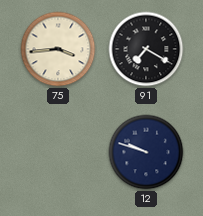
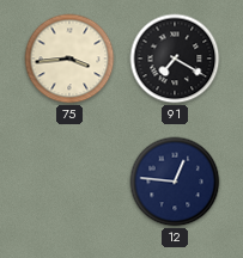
12: 9:48 -> 12:46 (175, 182)
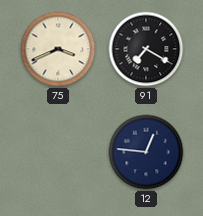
75: 3:44 -> 3:41 (58, 49)
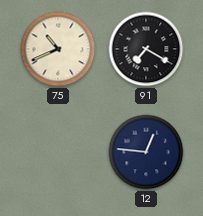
75: 3:41 -> 10:41 (58, 49)
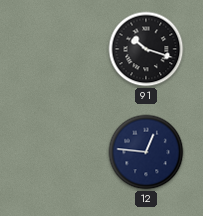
75: 10:41 -> none (58, 49)
91: 7:20 -> 10:18 (146, 49)
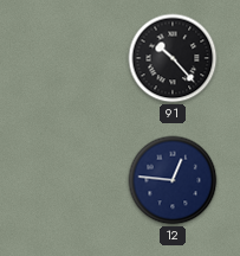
91: 10:18 -> 10:23 (173, 58)
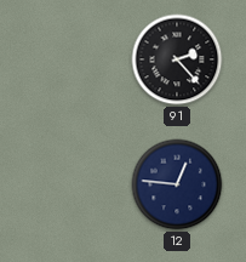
91: 10:23 -> 2:23 (177, 59)
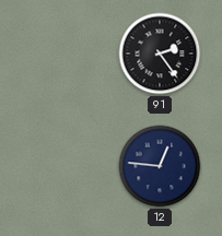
91: 2:23 -> 2:24 (160, 54)
